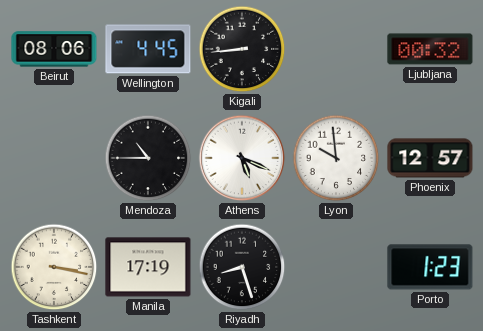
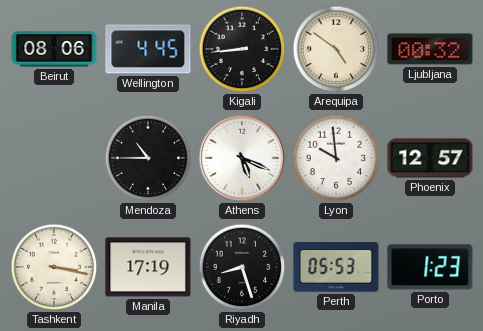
Arequipa: none -> 4:51 (336, 49)
Perth: none -> 05:53 (336, 267)
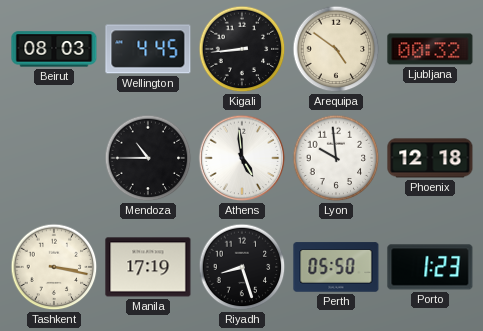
Beirut: 08:06 -> 08:03 (54, 49)
Athens: 5:19 -> 4:59 (242, 158)
Phoenix: 12:57 -> 12:18 (430, 158)
Perth: 05:53 -> 05:50 (336, 267)
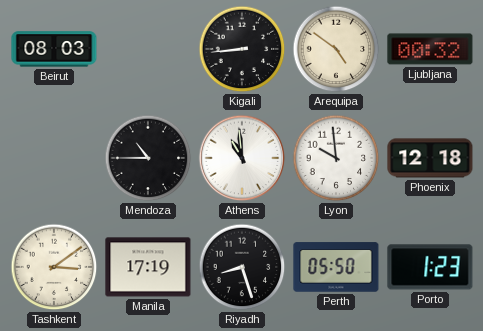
Wellington: 4:45 -> none (148, 49)
Athens: 4:59 -> 10:59 (242, 158)
Tashkent: 3:17 -> 3:09 (54, 267)
